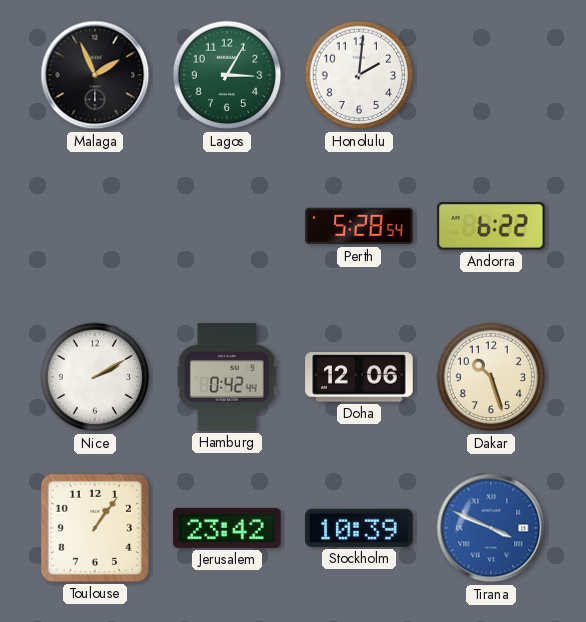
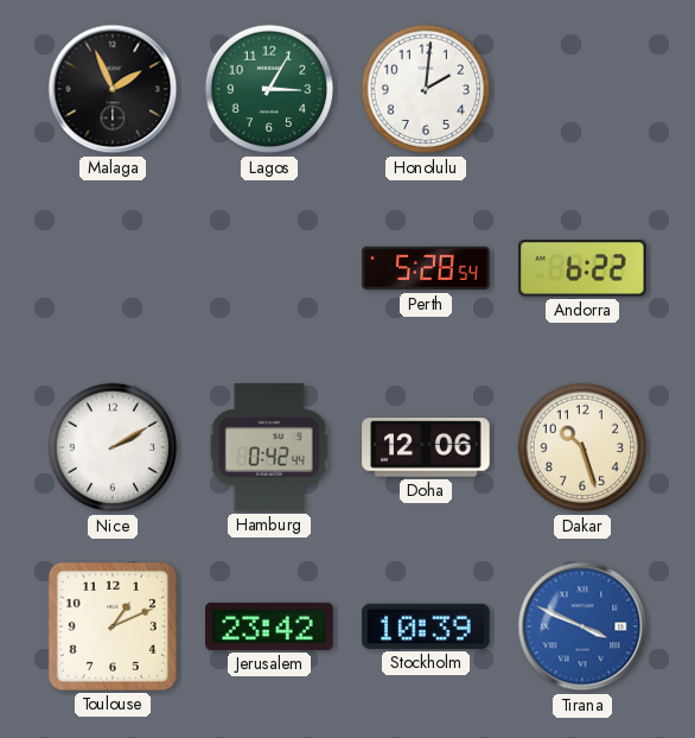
Toulouse: 1:06 -> 1:11 (113, 626)
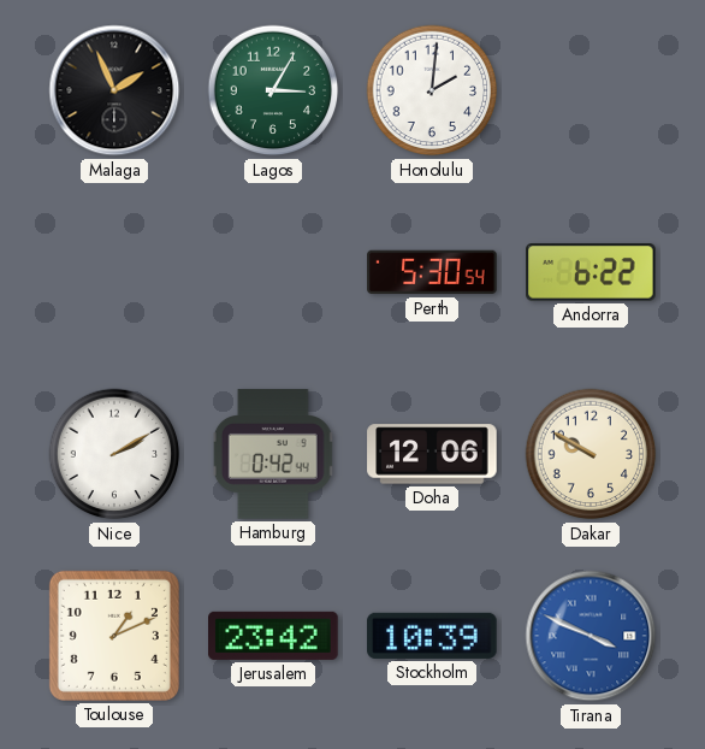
Perth: 5:28 -> 5:30 (432, 272)
Dakar: 10:27 -> 9:50 (591, 454)
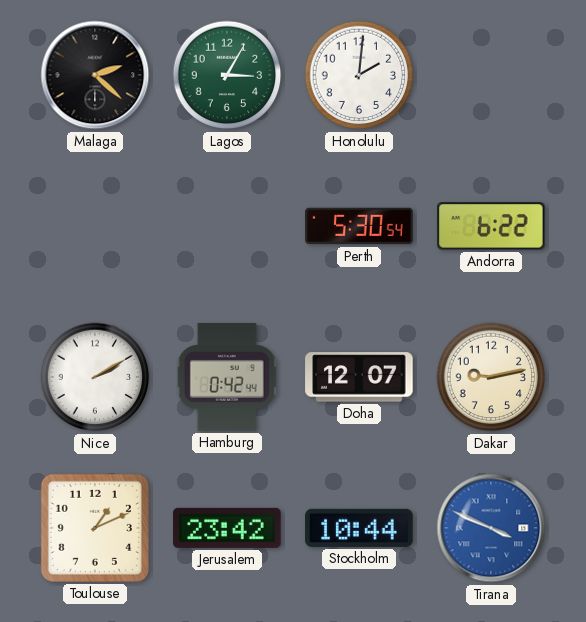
Malaga: 1:56 -> 2:22 (95, 75)
Doha: 12:06 -> 12:07 (359, 377)
Dakar: 9:50 -> 9:13 (491, 377)
Stockholm: 10:39 -> 10:44 (359, 528)
